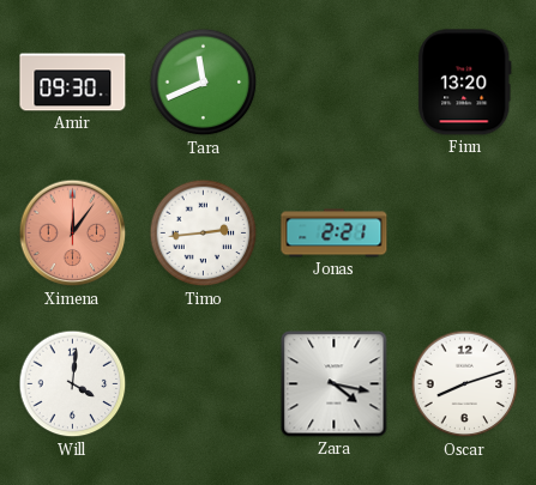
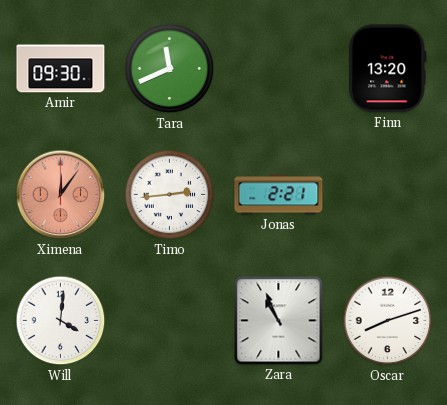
Zara: 4:17 -> 10:56 (279, 321)
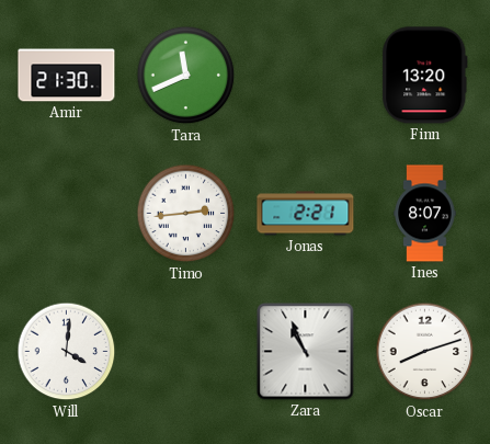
Amir: 09:30 -> 21:30 (67, 76)
Ximena: 12:06 -> none (61, 195)
Ines: none -> 8:07 (425, 214)
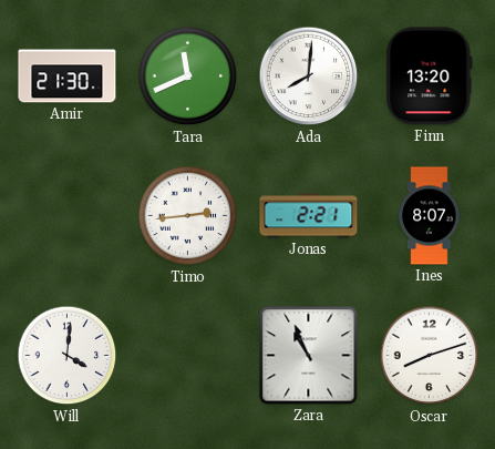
Ada: none -> 8:01 (309, 76)
